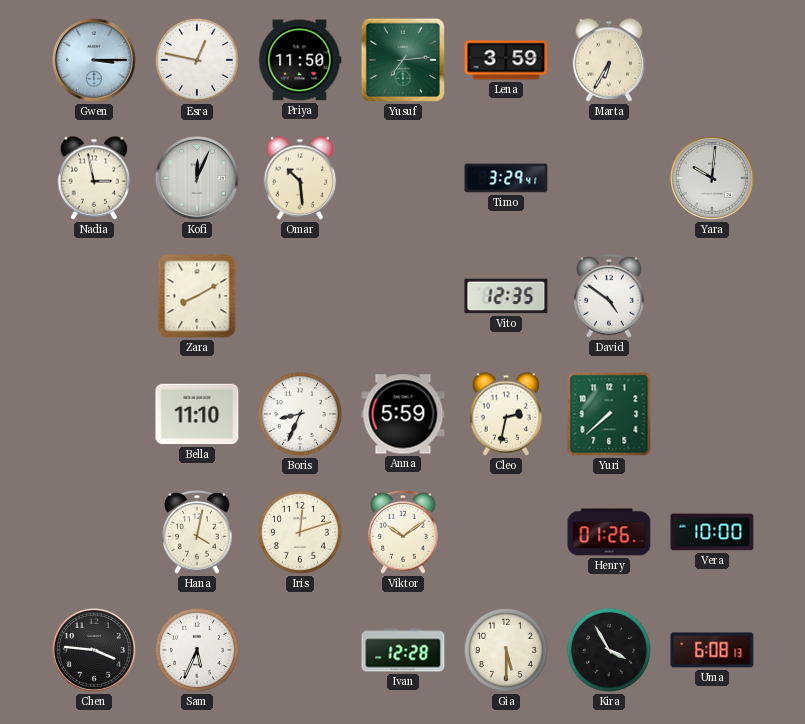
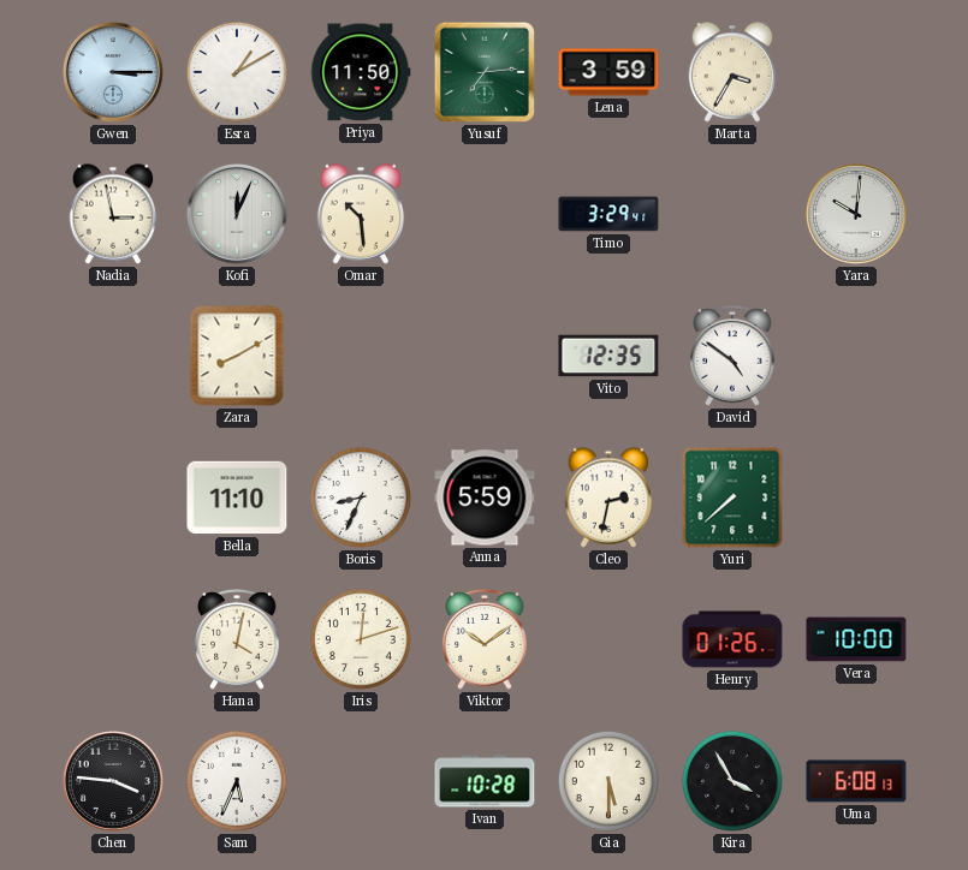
Esra: 12:47 -> 1:10 (237, 72)
Marta: 6:35 -> 3:35 (732, 72)
Ivan: 12:28 -> 10:28 (485, 781)
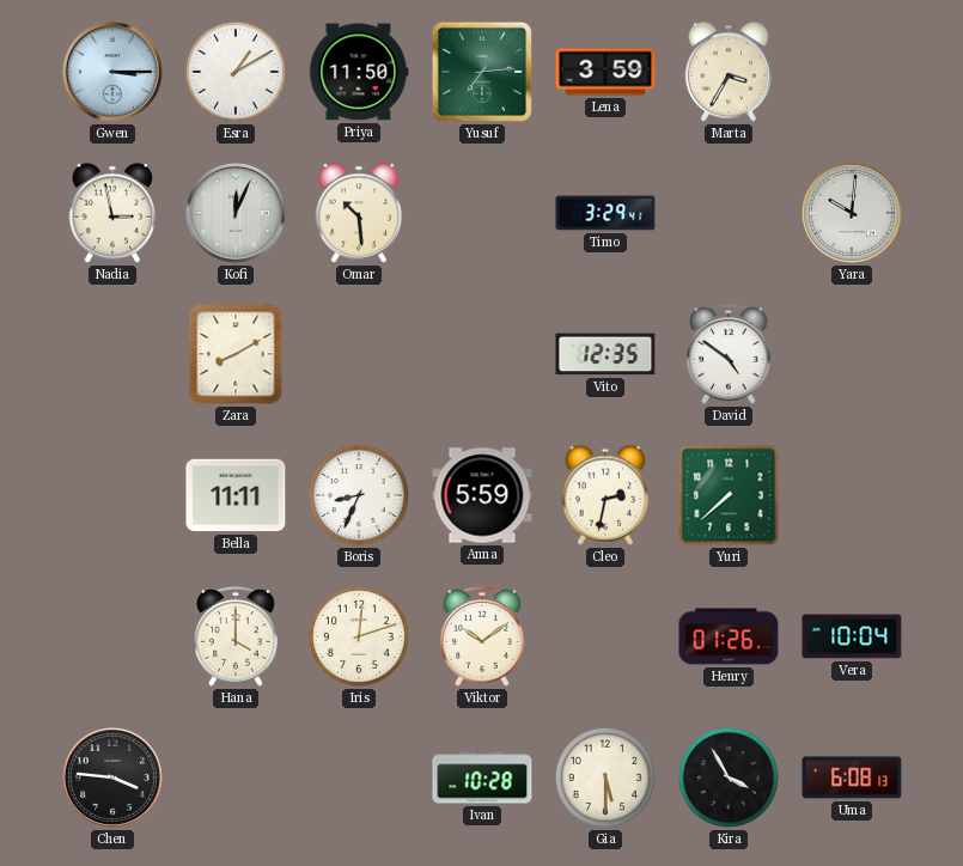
Bella: 11:10 -> 11:11 (236, 495)
Hana: 4:02 -> 4:00 (236, 638)
Vera: 10:00 -> 10:04 (852, 636)
Sam: 5:34 -> none (237, 781)
